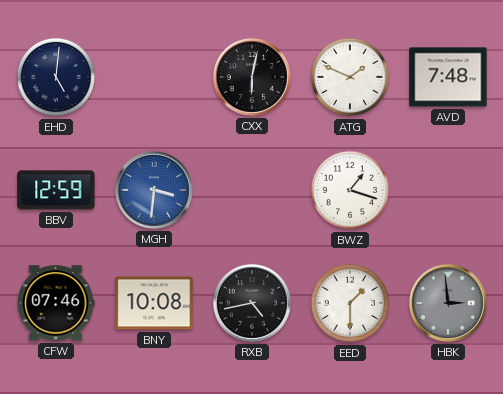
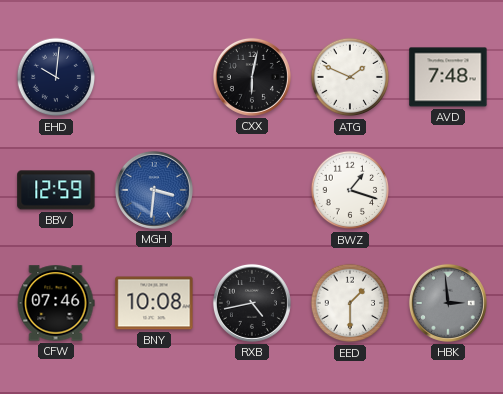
EHD: 5:01 -> 10:01 (56, 77)
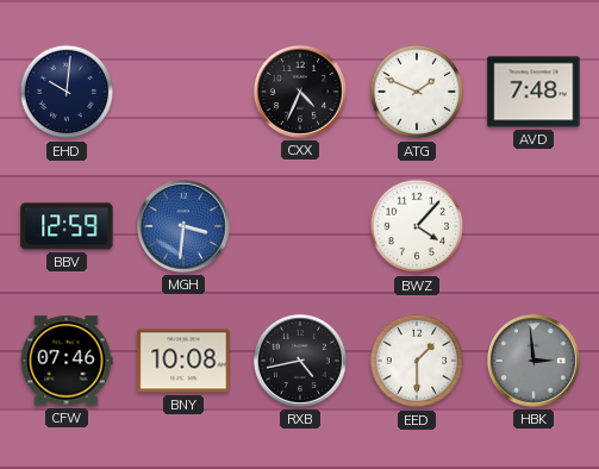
CXX: 6:02 -> 4:34 (300, 92)
BWZ: 1:18 -> 4:07 (417, 226)
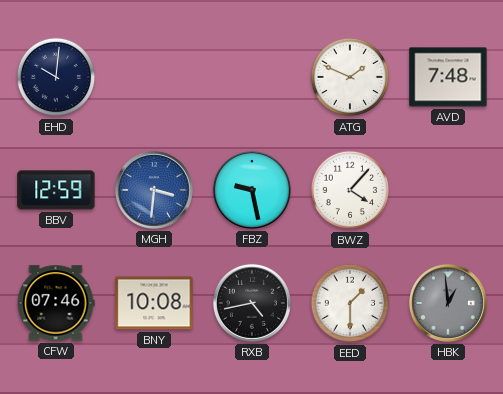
CXX: 4:34 -> none (300, 92)
FBZ: none -> 9:28 (252, 190)
HBK: 2:59 -> 12:59 (448, 303)
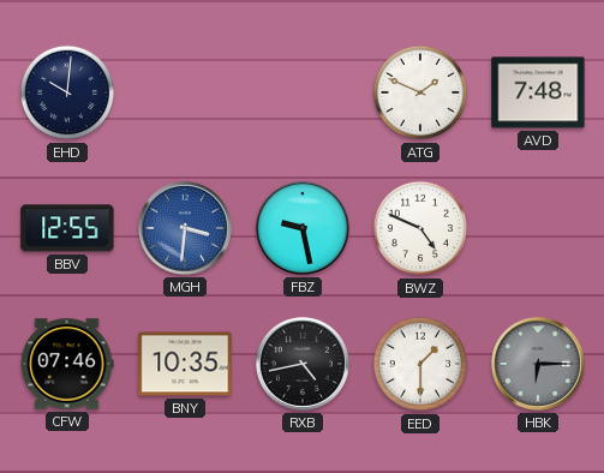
BBV: 12:59 -> 12:55 (67, 228)
BWZ: 4:07 -> 4:49 (420, 228)
BNY: 10:08 -> 10:35 (185, 364)
HBK: 12:59 -> 6:15 (538, 364)
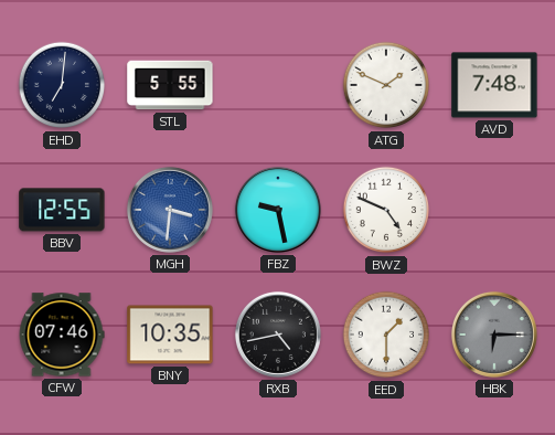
EHD: 10:01 -> 7:01 (62, 85)
STL: none -> 5:55 (170, 85)
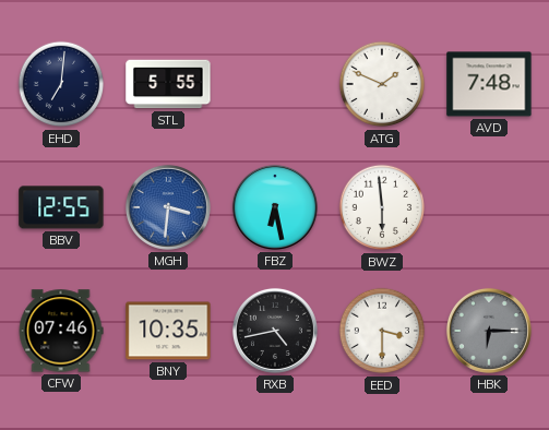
FBZ: 9:28 -> 6:28 (275, 207)
BWZ: 4:49 -> 5:59 (382, 207)
EED: 1:30 -> 3:30 (382, 331)
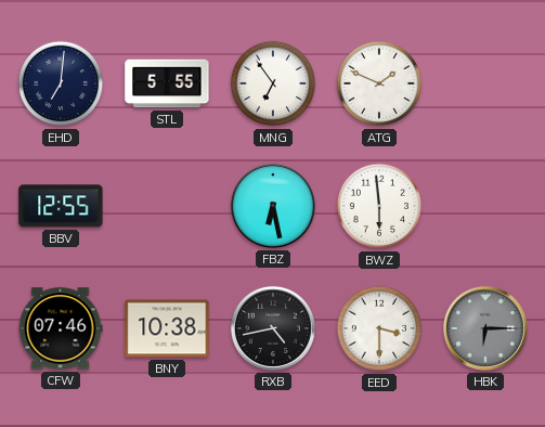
MNG: none -> 6:54 (273, 83)
AVD: 7:48 -> none (489, 84)
MGH: 3:31 -> none (168, 207)
BNY: 10:35 -> 10:38 (167, 328)
